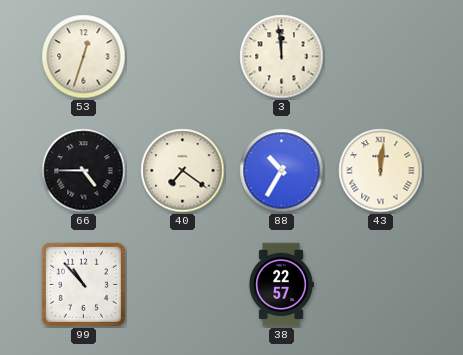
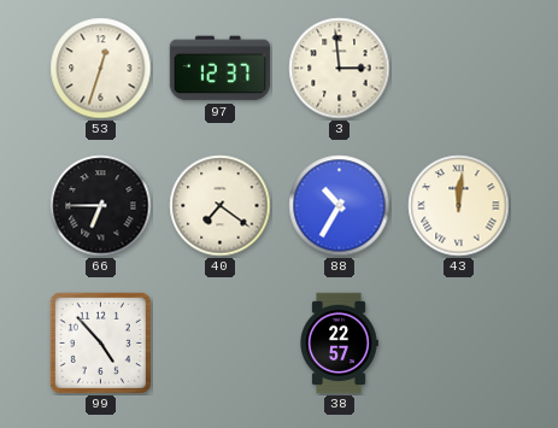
97: none -> 12:37 (221, 69)
3: 11:59 -> 2:59 (340, 69)
66: 4:45 -> 6:45 (101, 206)
99: 10:53 -> 4:53 (100, 342)
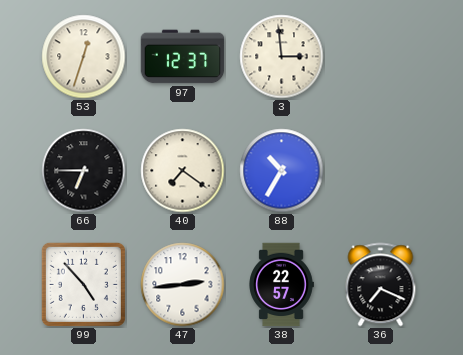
43: 12:01 -> none (459, 206)
47: none -> 2:44 (183, 285)
36: none -> 7:19 (381, 285)
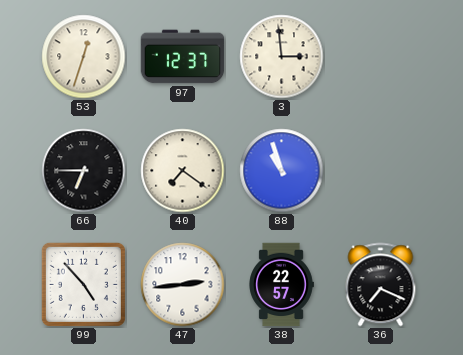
88: 10:35 -> 10:57 (282, 171)
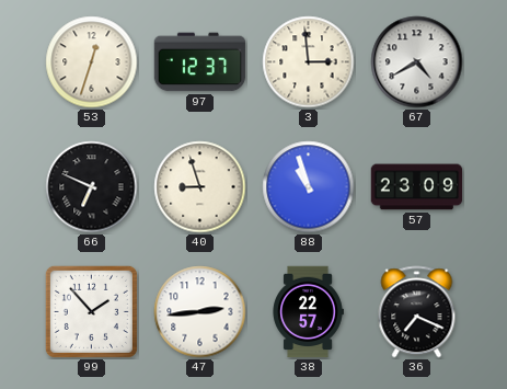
67: none -> 4:40 (417, 62)
66: 6:45 -> 6:49 (92, 187)
40: 7:21 -> 8:57 (200, 187)
57: none -> 23:09 (417, 187)
99: 4:53 -> 1:53 (91, 311)
